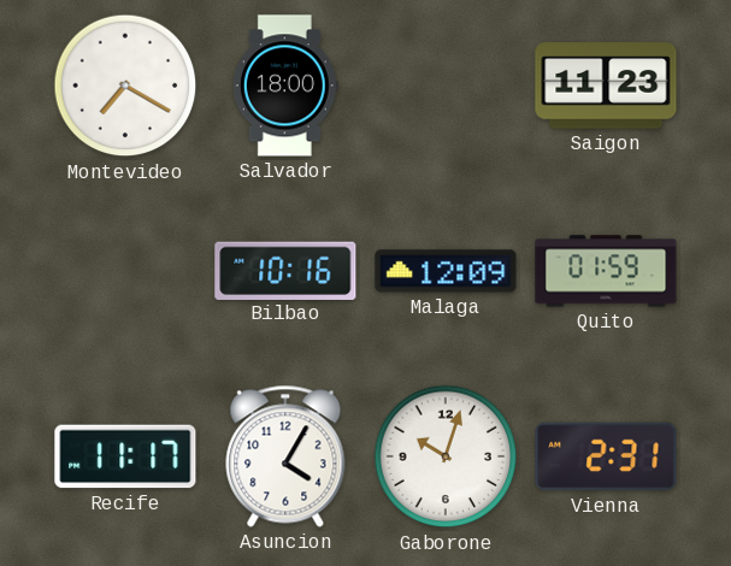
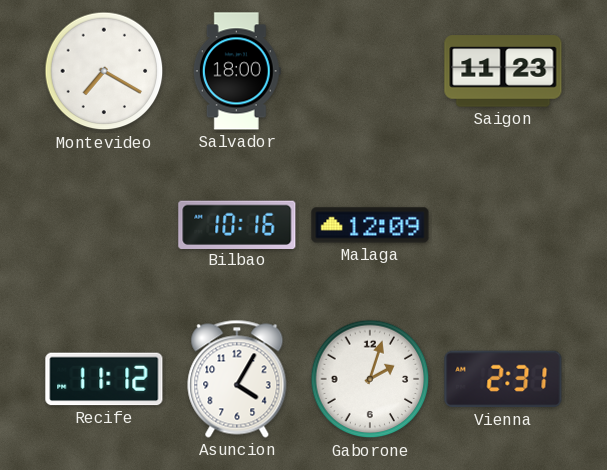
Quito: 01:59 -> none (606, 271)
Recife: 11:17 -> 11:12 (104, 379)
Gaborone: 10:03 -> 2:03 (370, 379)
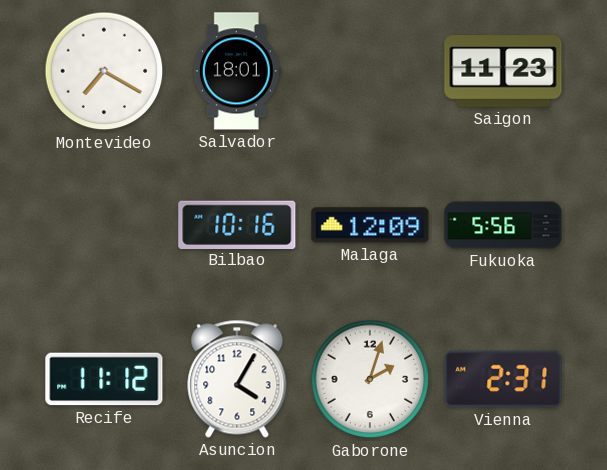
Salvador: 18:00 -> 18:01 (237, 71)
Fukuoka: none -> 5:56 (503, 225)
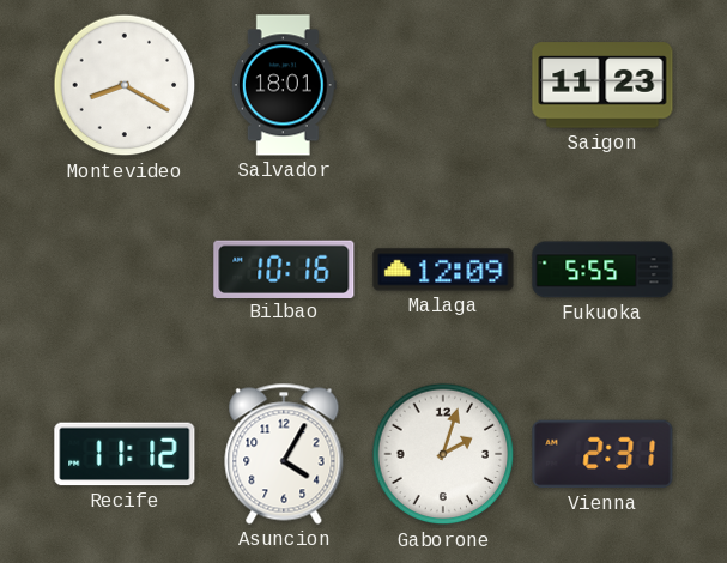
Montevideo: 7:20 -> 8:20 (125, 85)
Fukuoka: 5:56 -> 5:55 (602, 270)
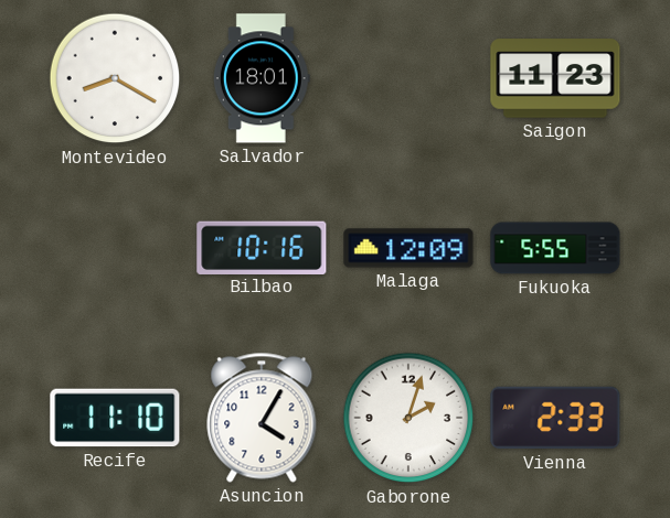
Recife: 11:12 -> 11:10 (115, 418)
Vienna: 2:31 -> 2:33 (555, 418)
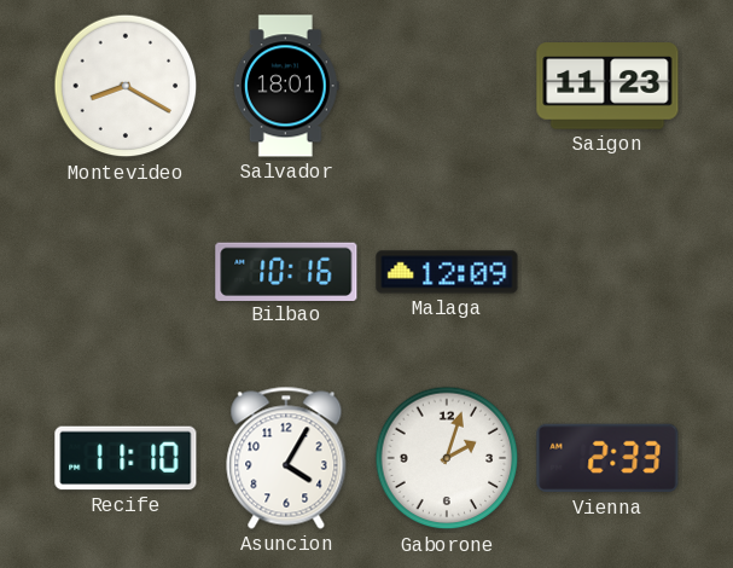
Fukuoka: 5:55 -> none (555, 248)
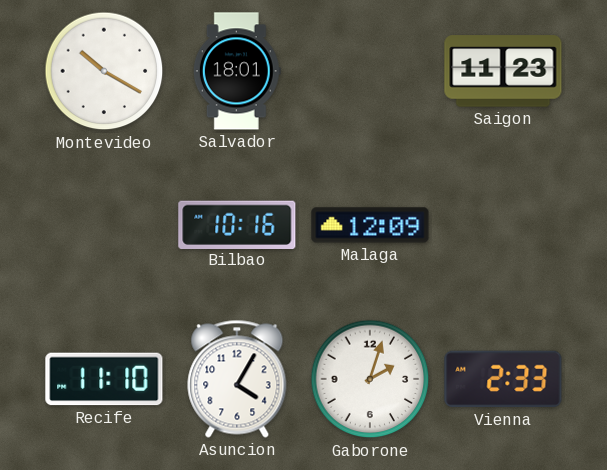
Montevideo: 8:20 -> 10:20 (104, 71)
